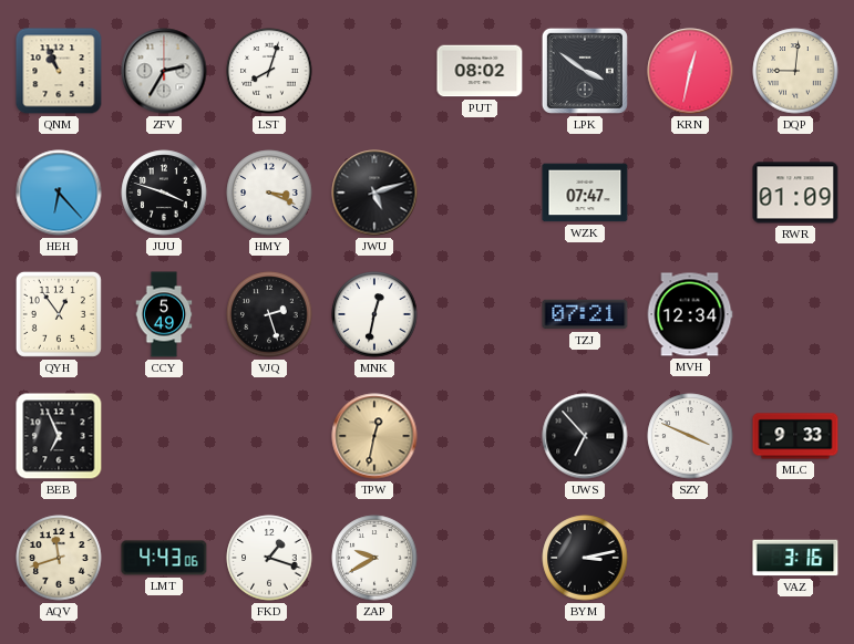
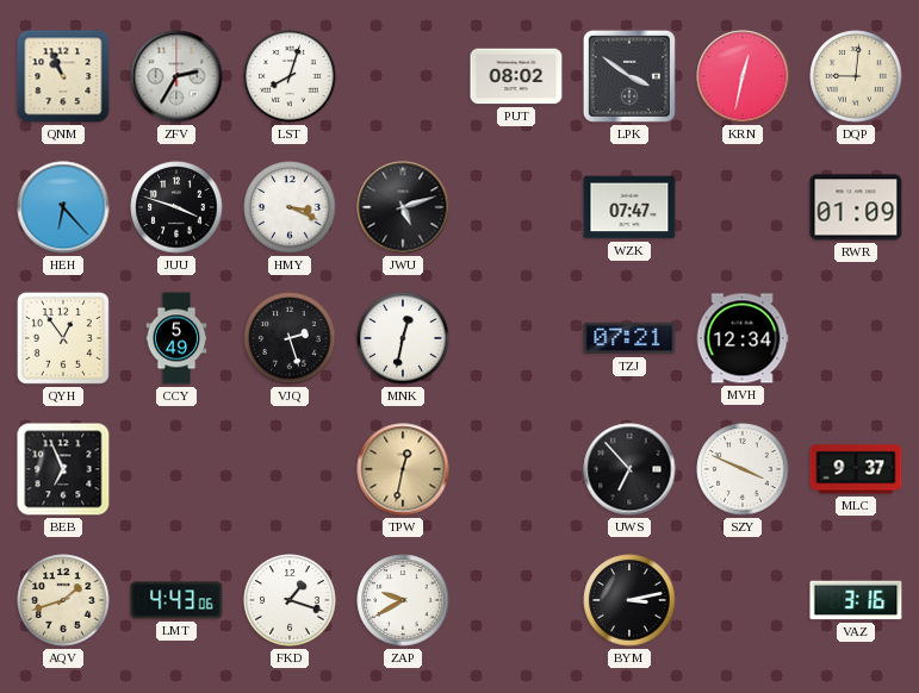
MLC: 9:33 -> 9:37 (856, 469)
AQV: 11:42 -> 1:42 (63, 600)
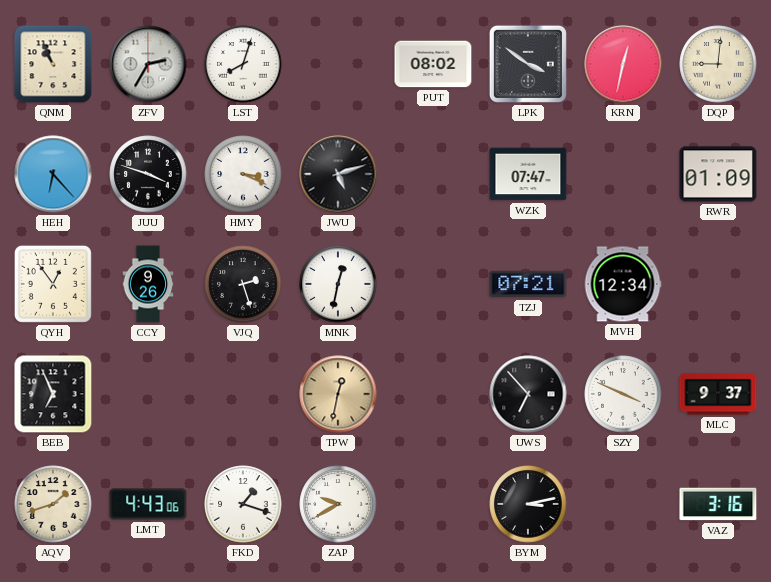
CCY: 5:49 -> 9:26 (148, 284)
